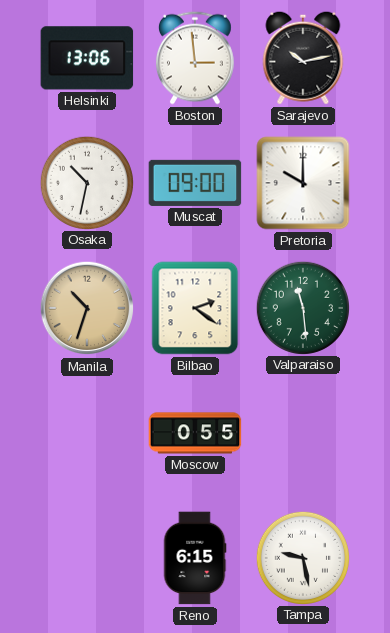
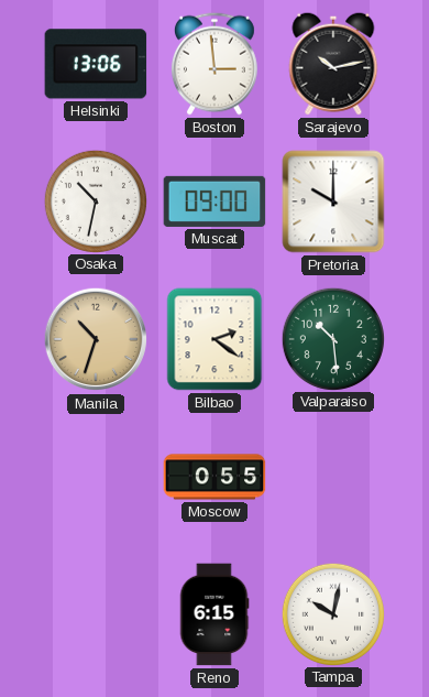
Valparaiso: 11:29 -> 10:29 (332, 338)
Tampa: 9:28 -> 10:02 (332, 613)
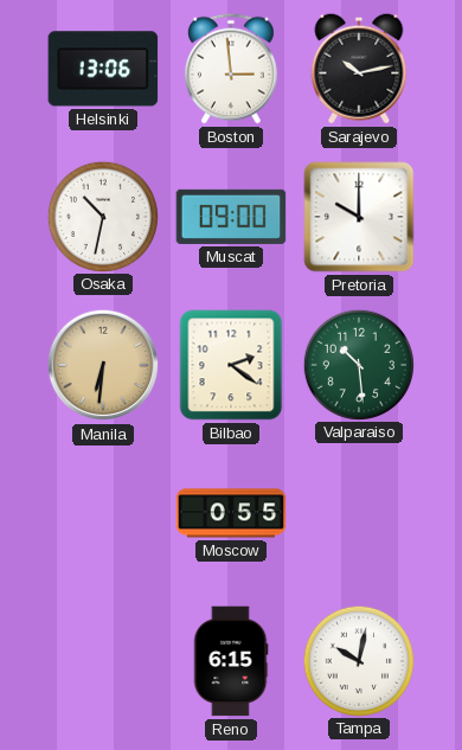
Manila: 10:33 -> 6:31 (103, 365)
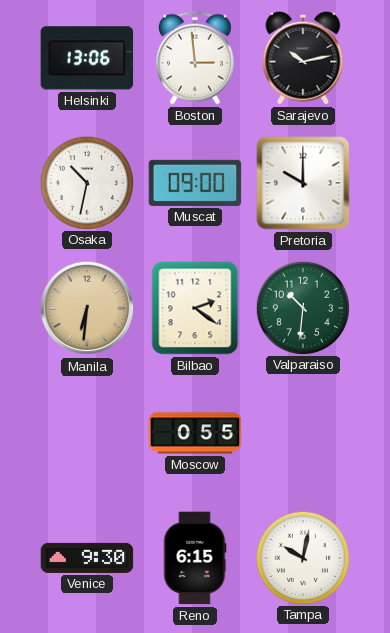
Valparaiso: 10:29 -> 10:31 (302, 307)
Venice: none -> 9:30 (87, 558)
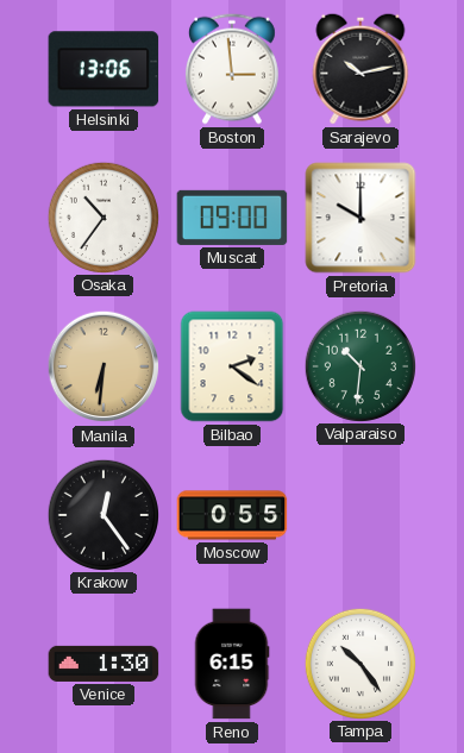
Osaka: 10:32 -> 10:36 (102, 217)
Krakow: none -> 12:24 (102, 514)
Venice: 9:30 -> 1:30 (104, 664)
Tampa: 10:02 -> 10:24 (359, 663)
